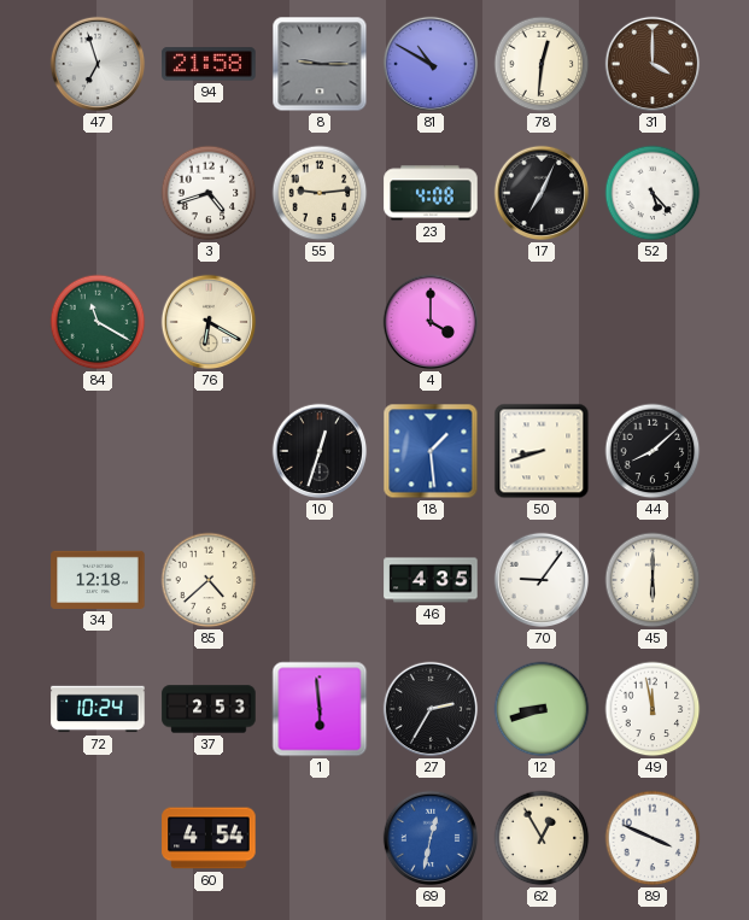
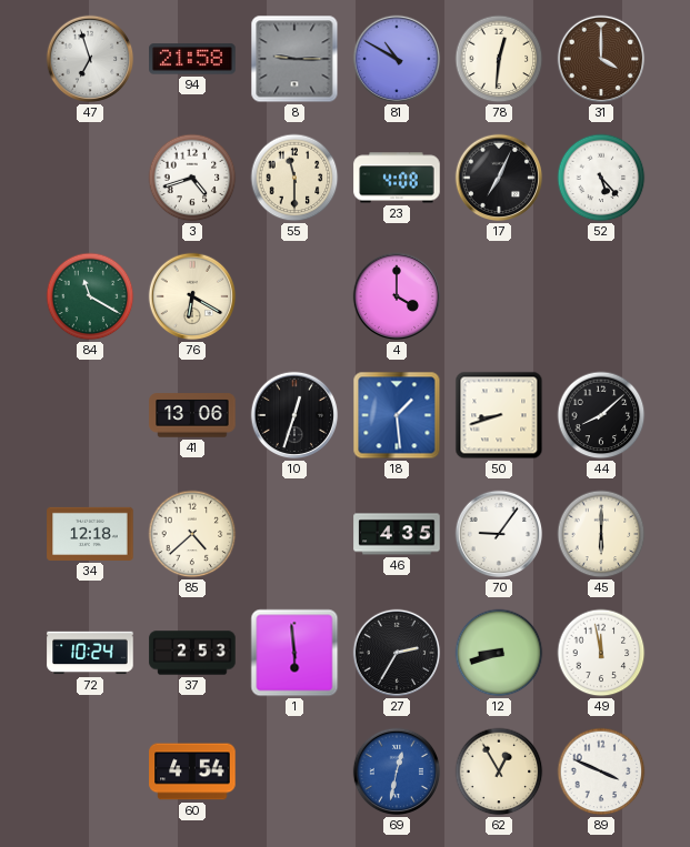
55: 9:14 -> 11:30 (294, 178)
41: none -> 13:06 (192, 415)
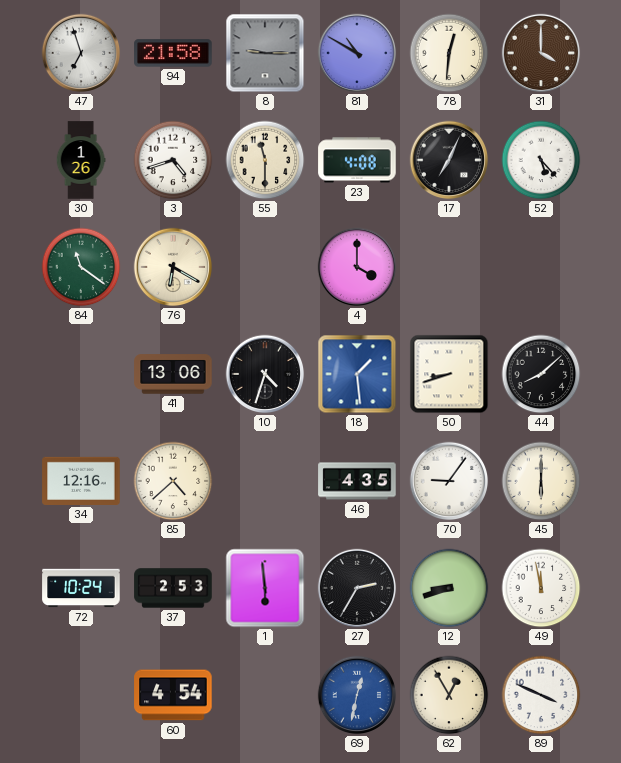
30: none -> 1:26 (81, 160)
84: 11:20 -> 11:21 (81, 267)
10: 12:33 -> 4:33 (265, 374)
34: 12:18 -> 12:16 (81, 481)
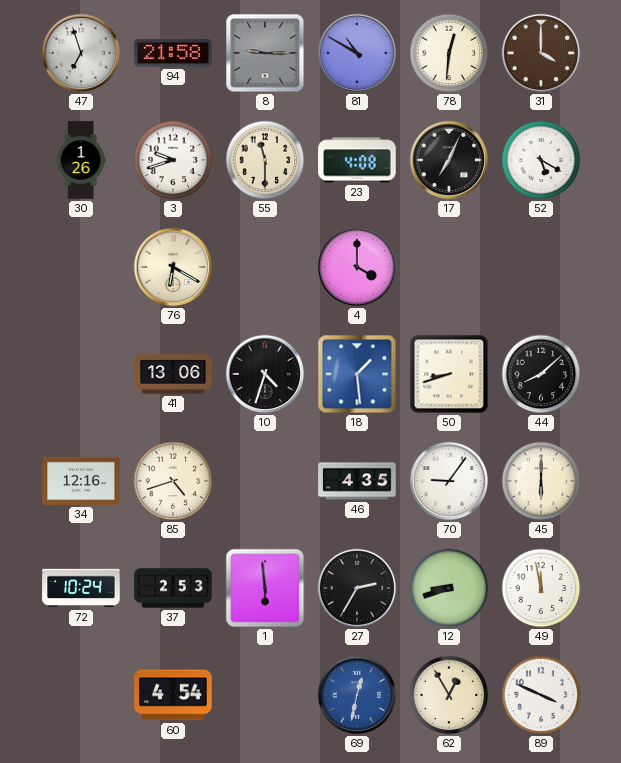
3: 4:42 -> 9:42 (173, 160)
52: 5:23 -> 5:20 (541, 160)
84: 11:21 -> none (81, 267)
85: 4:38 -> 4:42 (173, 481)
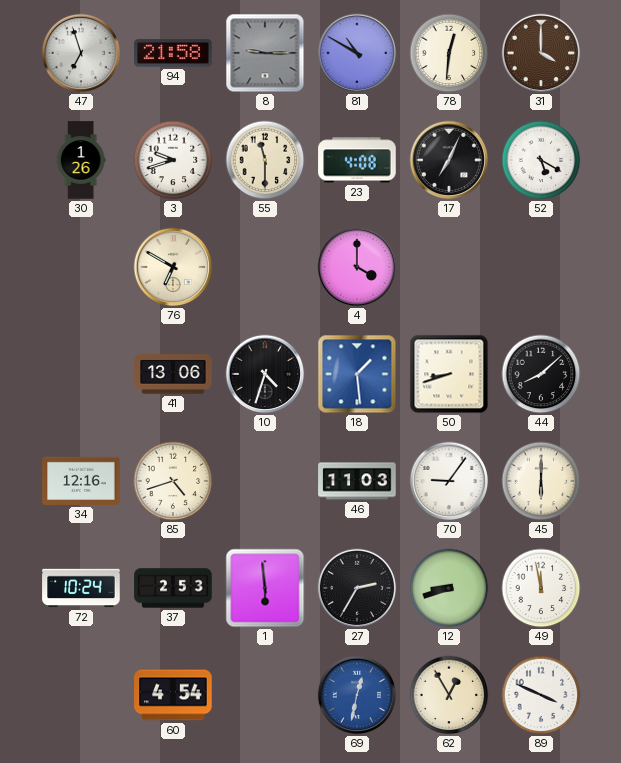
76: 6:20 -> 6:50 (173, 267)
46: 4:35 -> 11:03 (357, 481)
